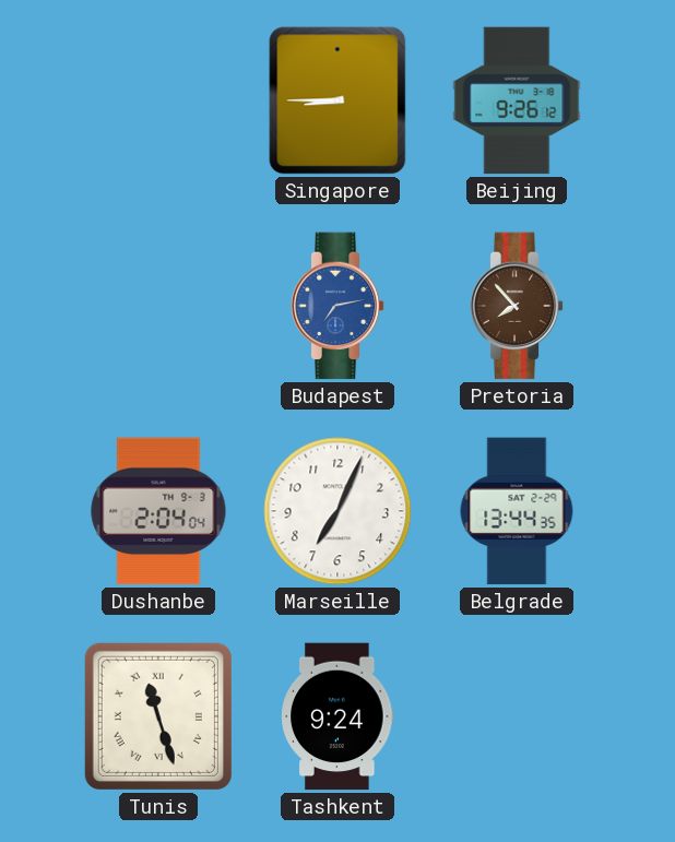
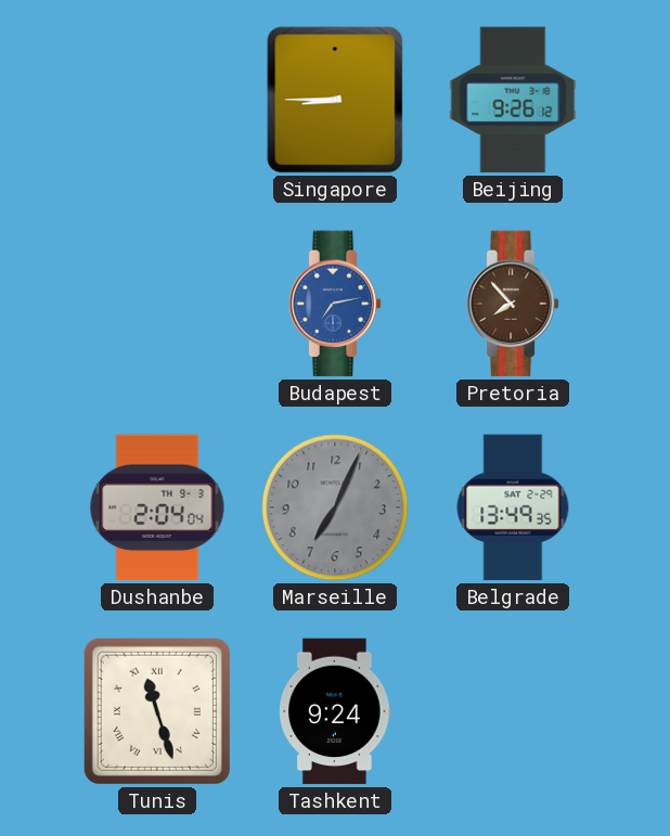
Marseille dial: white -> grey (335, 507)
Belgrade: 13:44 -> 13:49 (513, 507)
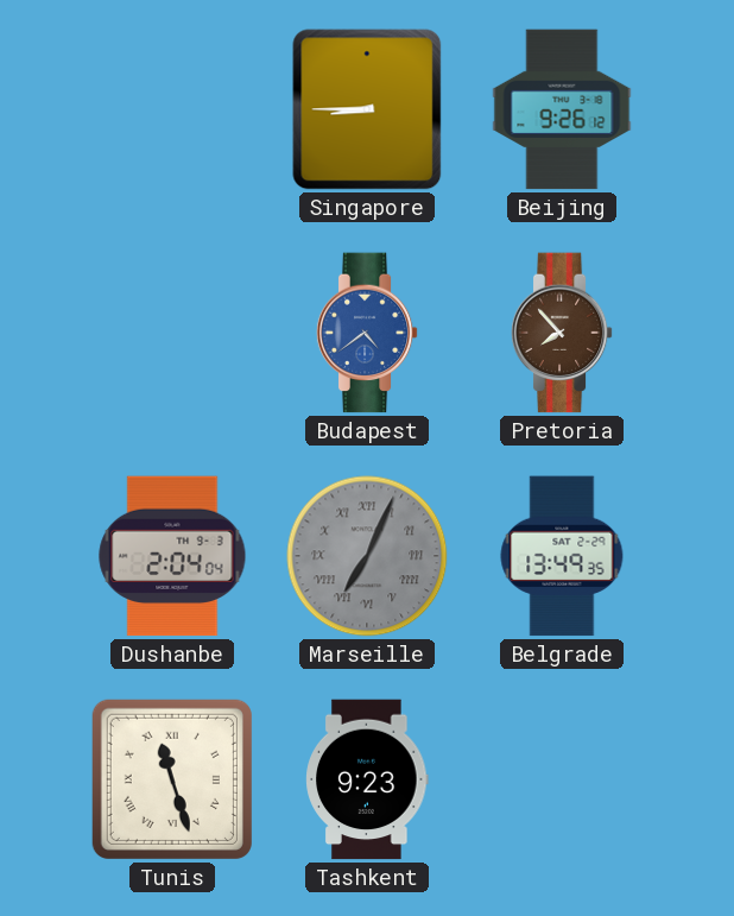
Budapest: 7:13 -> 4:39 (367, 333)
Marseille numerals: Arabic -> Roman (367, 556)
Tashkent: 9:24 -> 9:23 (367, 779)
